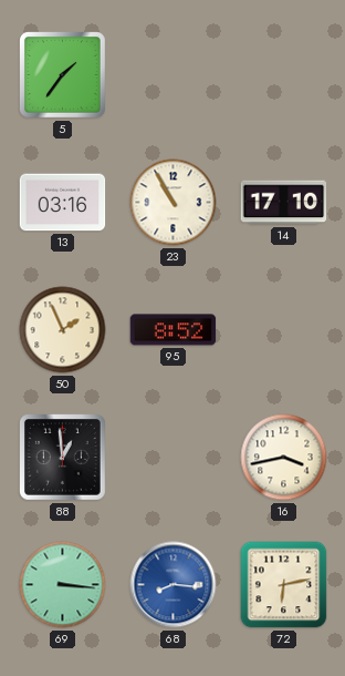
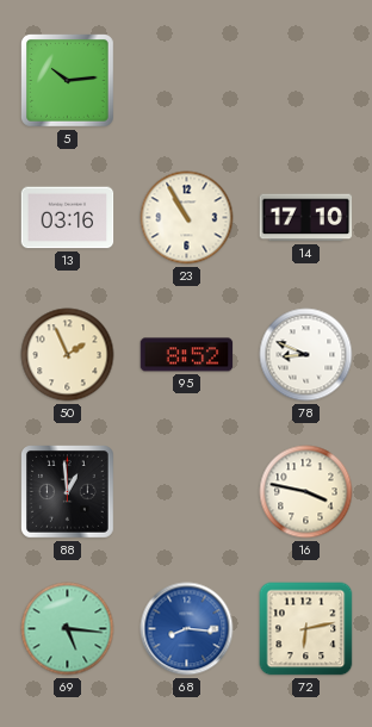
5: 1:36 -> 10:14 (68, 81)
78: none -> 8:49 (306, 355)
16: 3:43 -> 3:47 (306, 492)
69: 3:16 -> 5:16 (68, 629)
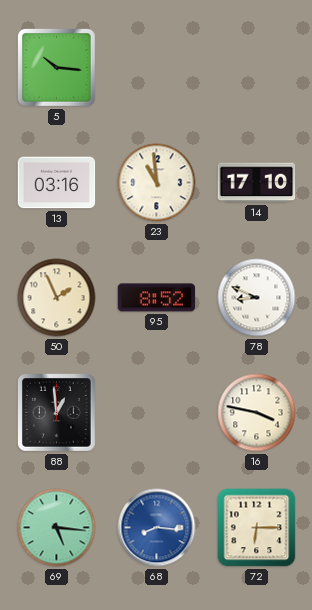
5: 10:14 -> 10:16 (57, 68)
23: 10:55 -> 10:59 (157, 183)
72: 6:13 -> 6:15 (257, 528)
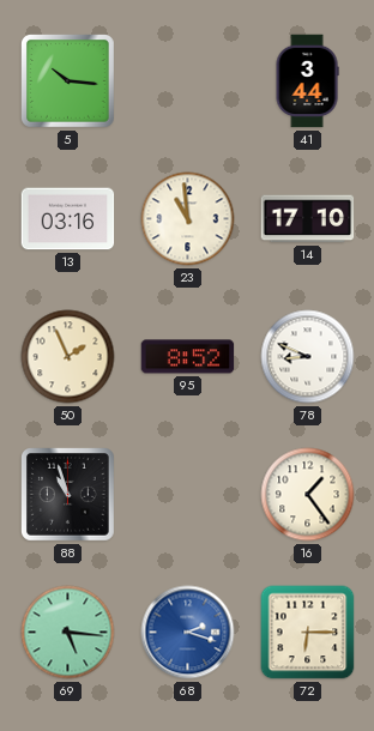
41: none -> 3:44 (307, 81)
88: 12:59 -> 10:57 (68, 495)
16: 3:47 -> 1:24 (308, 495)
68: 8:16 -> 2:18 (188, 633)
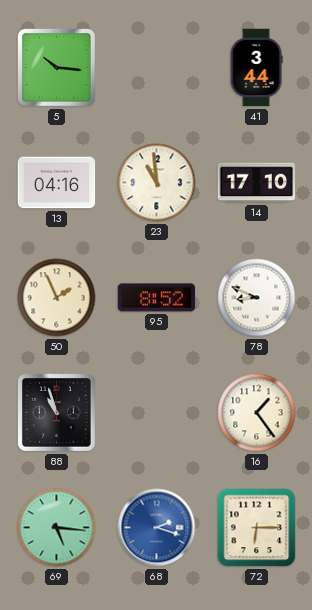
13: 03:16 -> 04:16 (57, 183)
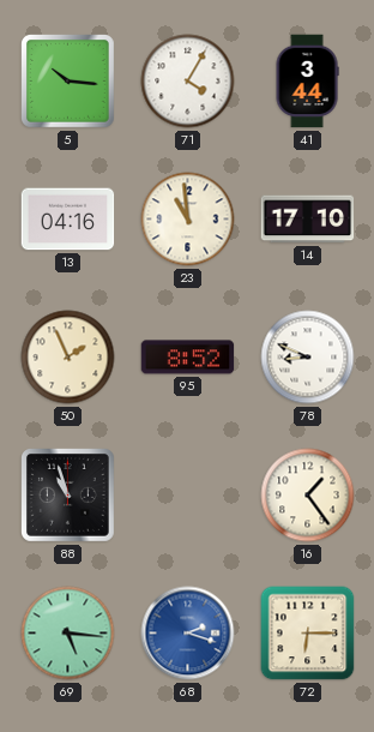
71: none -> 4:05 (188, 82)
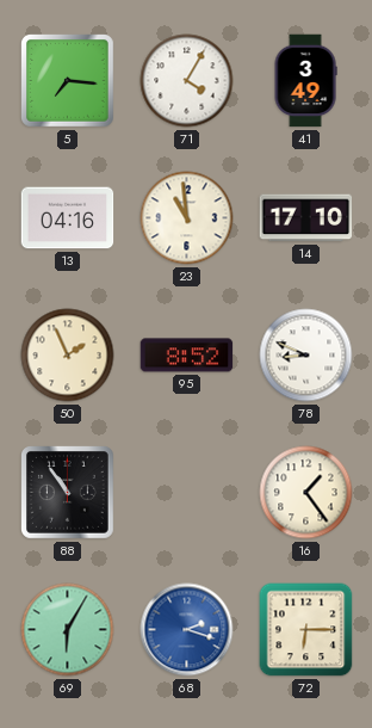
5: 10:16 -> 7:16 (68, 81)
41: 3:44 -> 3:49 (305, 81)
88: 10:57 -> 10:54 (68, 493)
69: 5:16 -> 6:05 (68, 630)
